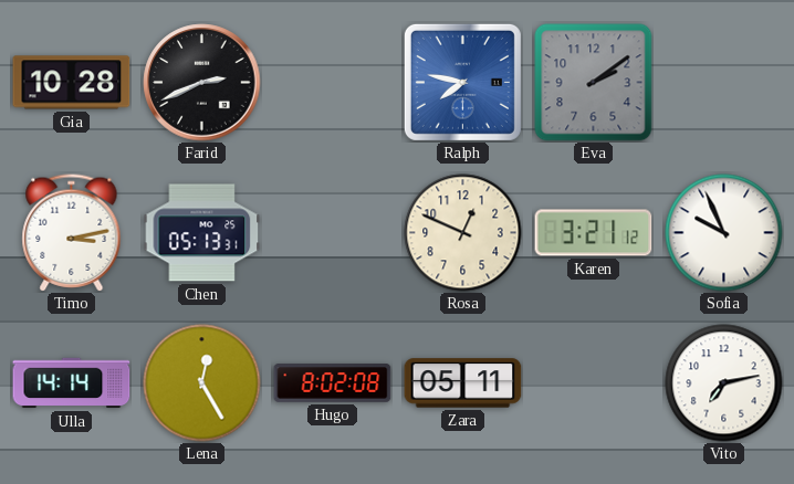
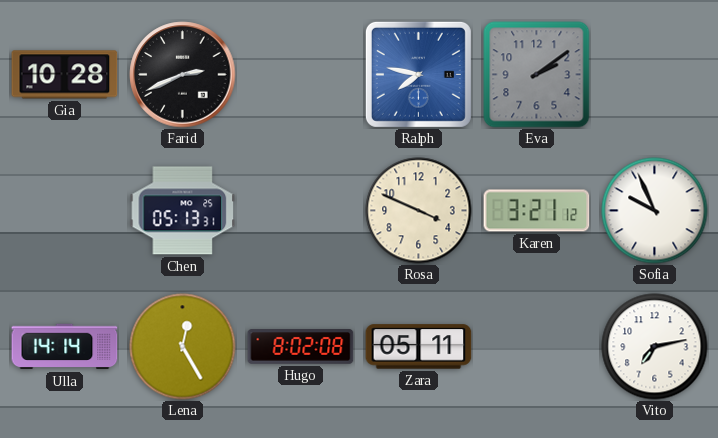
Timo: 3:13 -> none (72, 233)
Rosa: 12:49 -> 3:49 (419, 211)
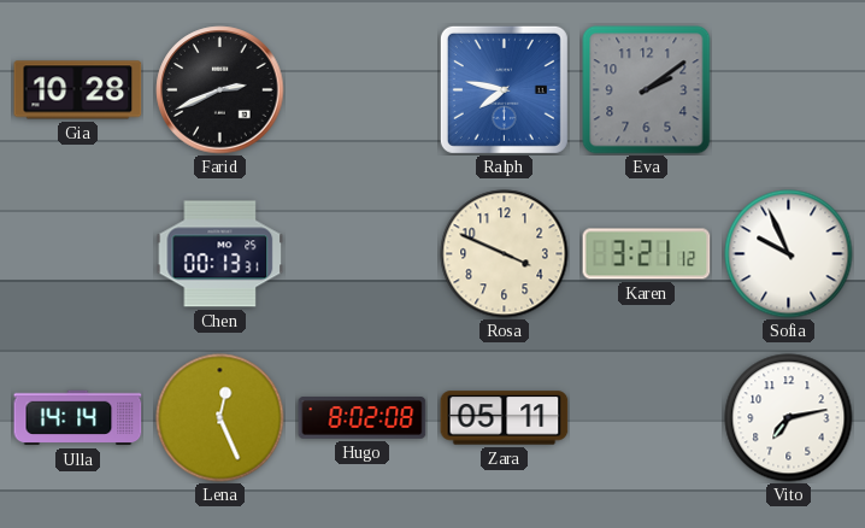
Chen: 05:13 -> 00:13 (220, 254)
Lena: 12:25 -> 12:26 (220, 418)
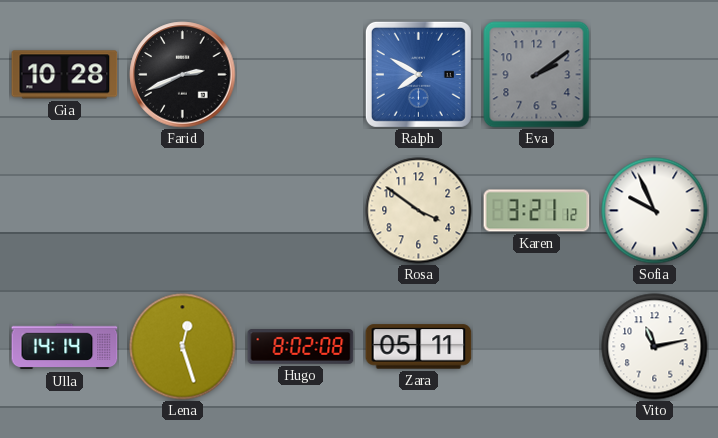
Ralph: 7:47 -> 7:50 (418, 74)
Chen: 00:13 -> none (220, 254)
Rosa: 3:49 -> 3:51 (419, 211)
Lena: 12:26 -> 12:27 (183, 347)
Vito: 7:13 -> 11:13 (655, 347)
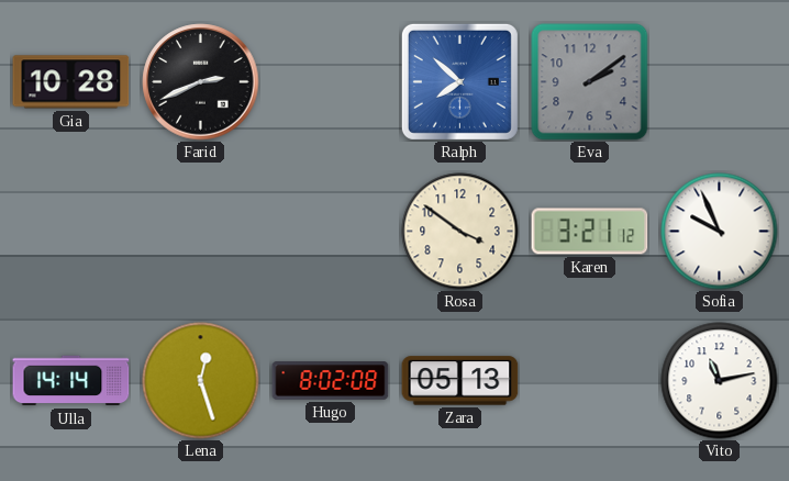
Ralph: 7:50 -> 7:52 (459, 81)
Zara: 05:11 -> 05:13 (460, 381)
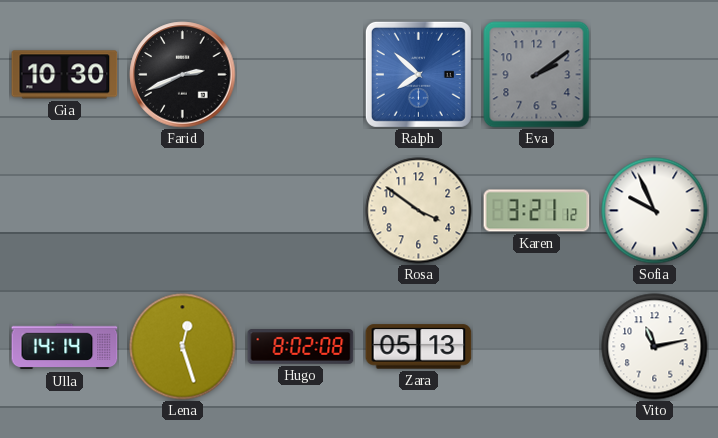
Gia: 10:28 -> 10:30 (65, 75)
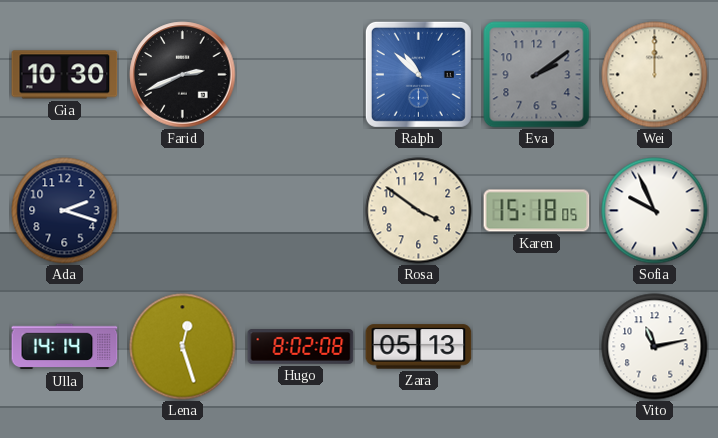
Ralph: 7:52 -> 10:52 (418, 74)
Wei: none -> 12:00 (655, 75)
Ada: none -> 2:18 (65, 211)
Karen: 3:21 -> 15:18 (537, 211)
